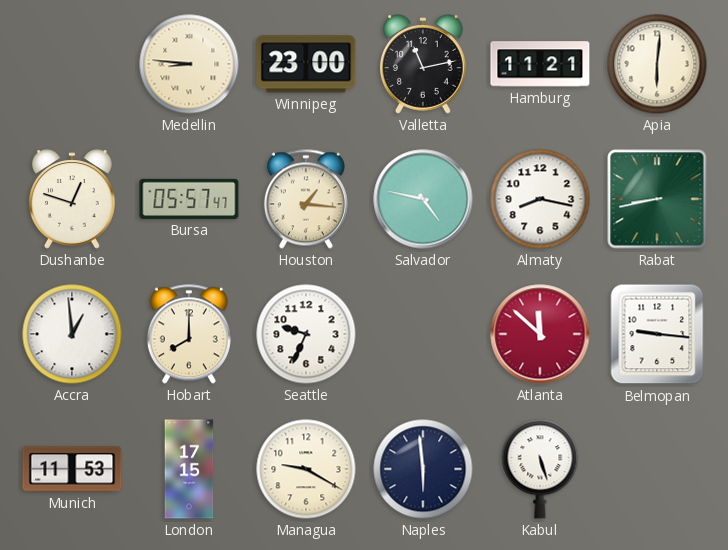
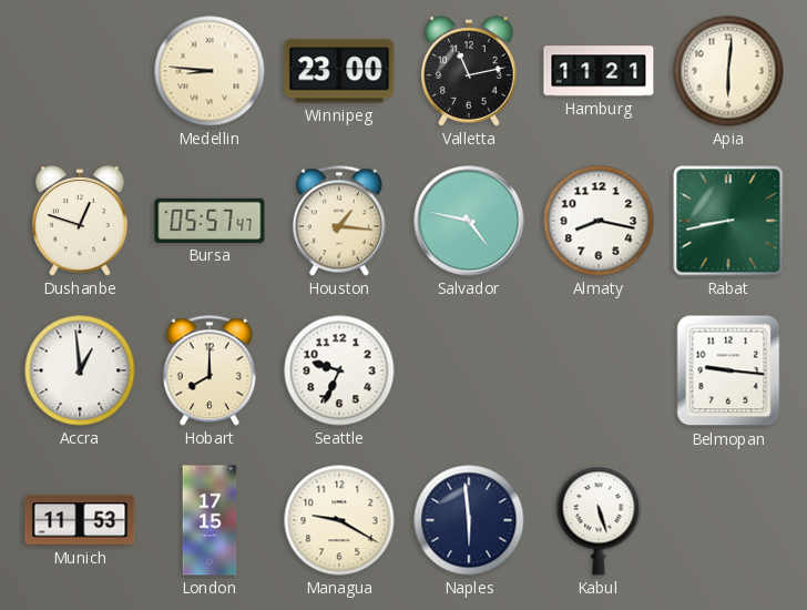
Atlanta: 11:52 -> none (540, 334)
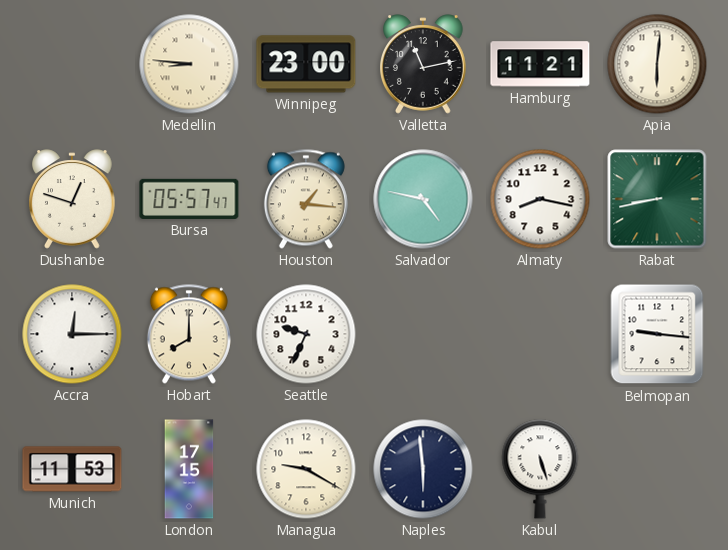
Accra: 12:59 -> 12:15 (72, 334)
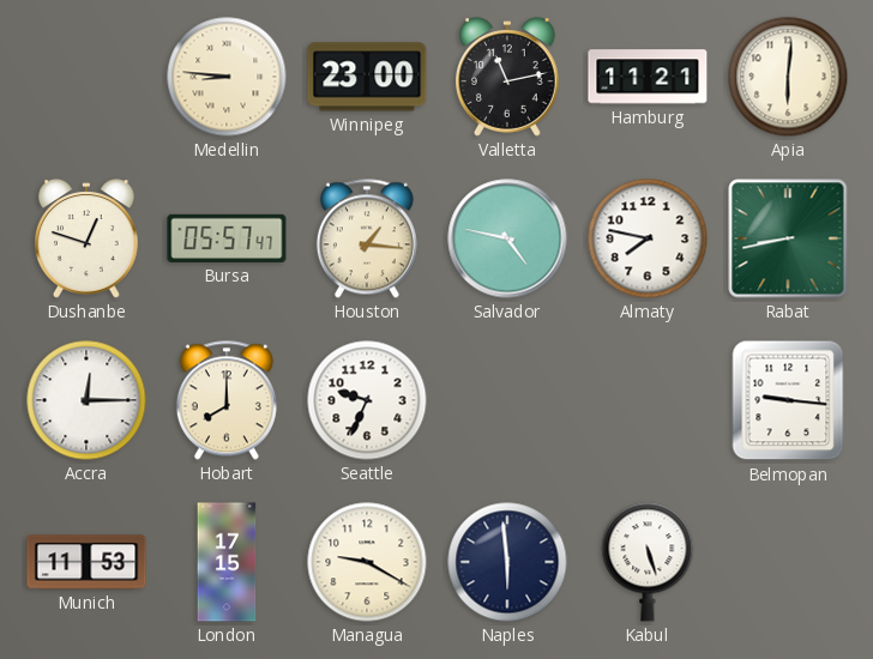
Almaty: 8:17 -> 7:47 (648, 238)
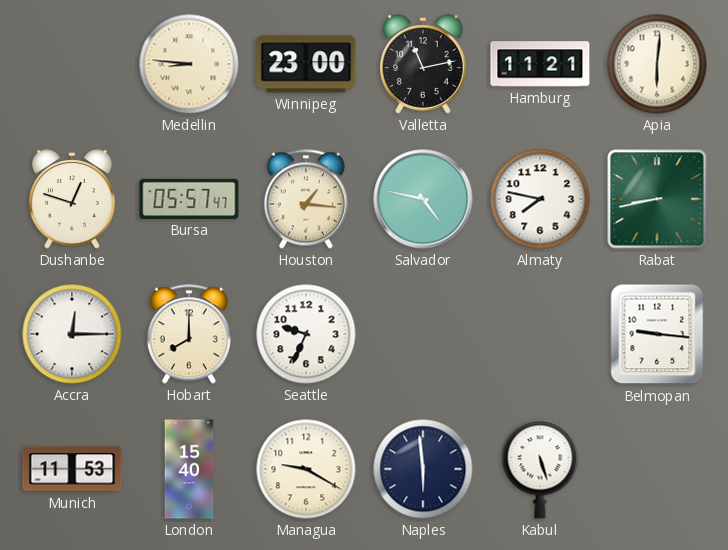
London: 17:15 -> 15:40 (189, 469)
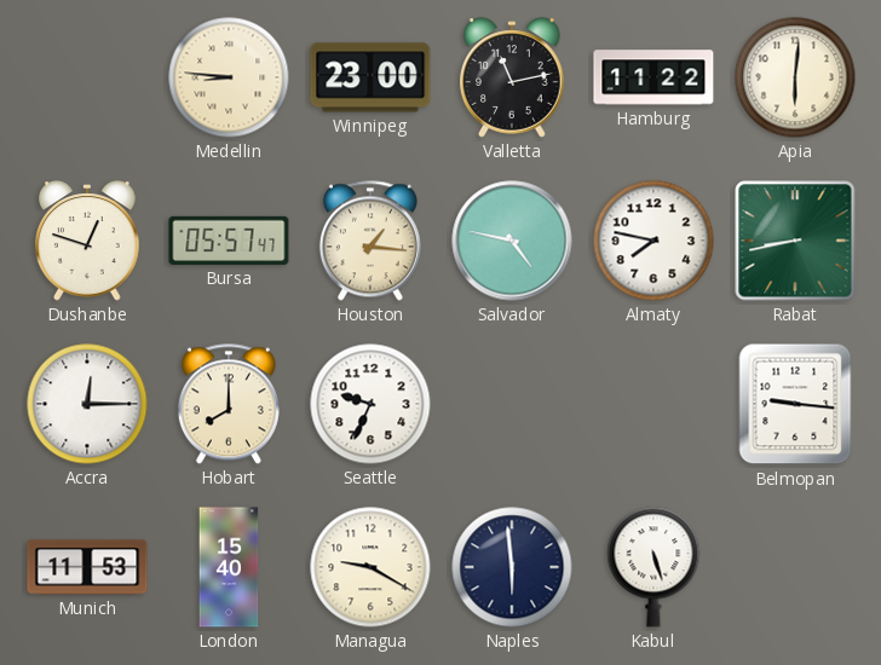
Hamburg: 11:21 -> 11:22 (653, 77)
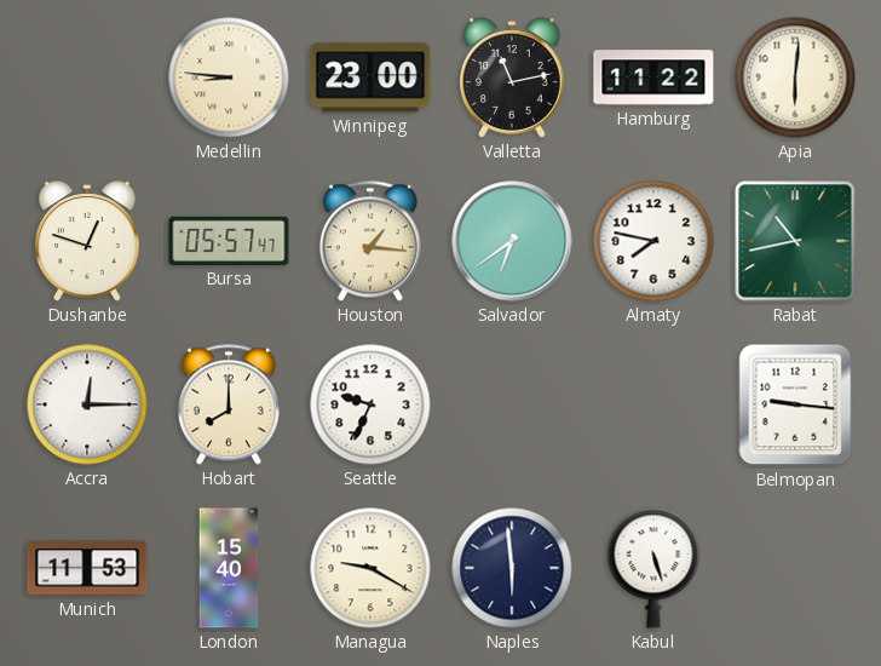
Salvador: 4:47 -> 6:39 (512, 241)
Rabat: 8:43 -> 10:43 (795, 241)
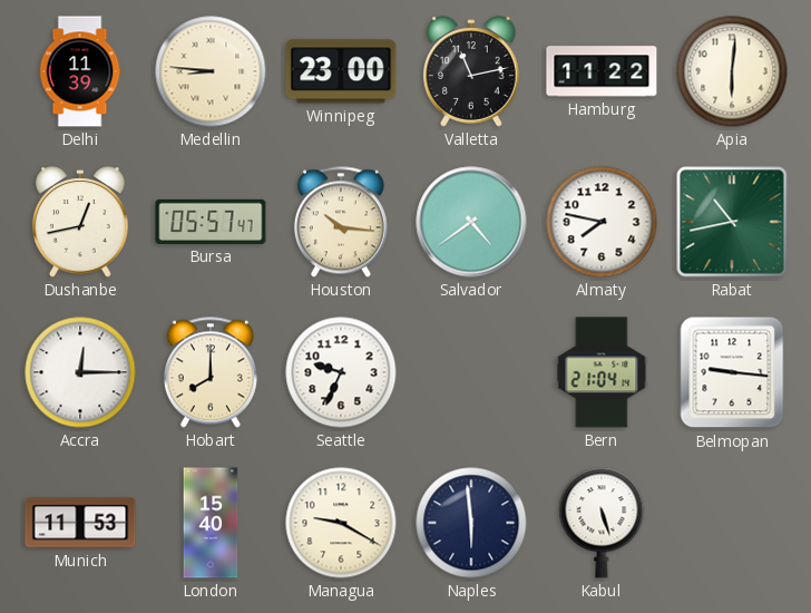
Delhi: none -> 11:39 (80, 71)
Dushanbe: 12:48 -> 12:43 (81, 222)
Houston: 1:16 -> 10:16 (341, 222)
Salvador: 6:39 -> 4:39 (471, 222)
Bern: none -> 21:04 (602, 372)
